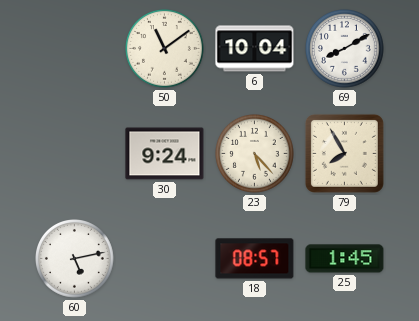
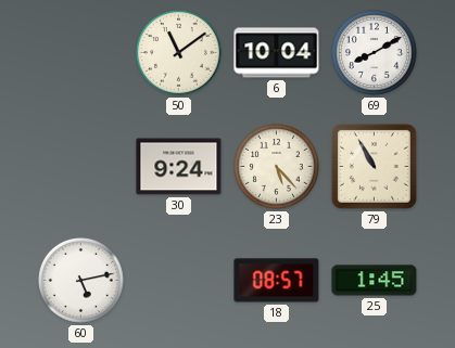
79: 7:55 -> 10:55 (374, 166)
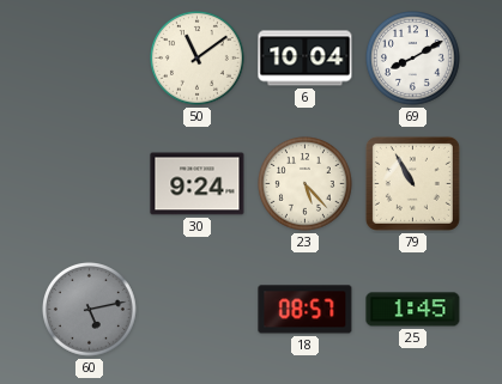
60 dial: white -> grey (90, 310)
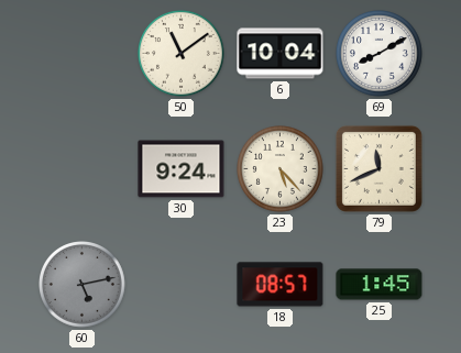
79: 10:55 -> 11:41 (378, 168)
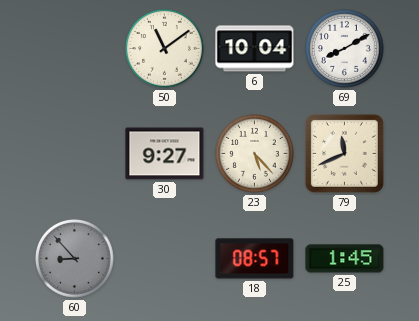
30: 9:24 -> 9:27 (165, 154)
60: 5:13 -> 8:53 (75, 259)
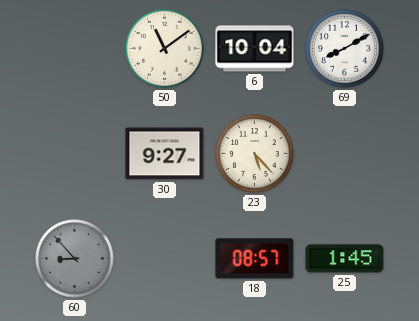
79: 11:41 -> none (344, 153)
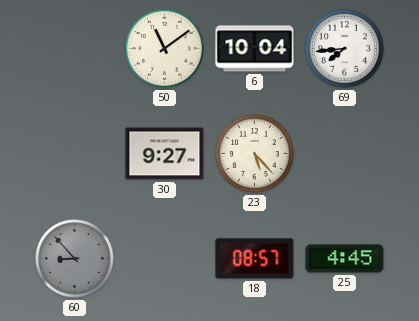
69: 8:10 -> 7:44 (345, 49)
25: 1:45 -> 4:45 (345, 259)
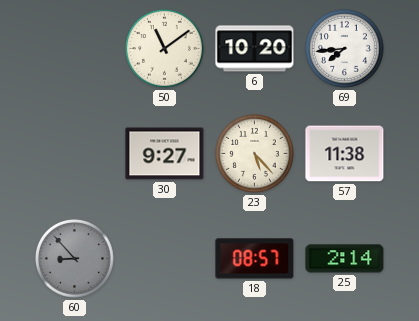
6: 10:04 -> 10:20 (255, 49)
57: none -> 11:38 (345, 154)
25: 4:45 -> 2:14 (345, 259)
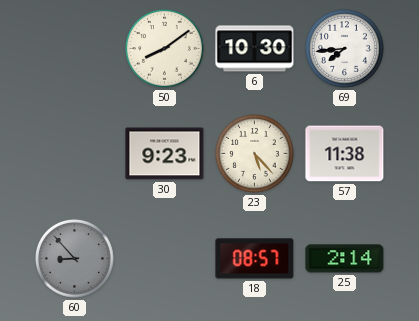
50: 11:09 -> 8:09 (165, 49)
6: 10:20 -> 10:30 (255, 49)
30: 9:27 -> 9:23 (165, 154)
